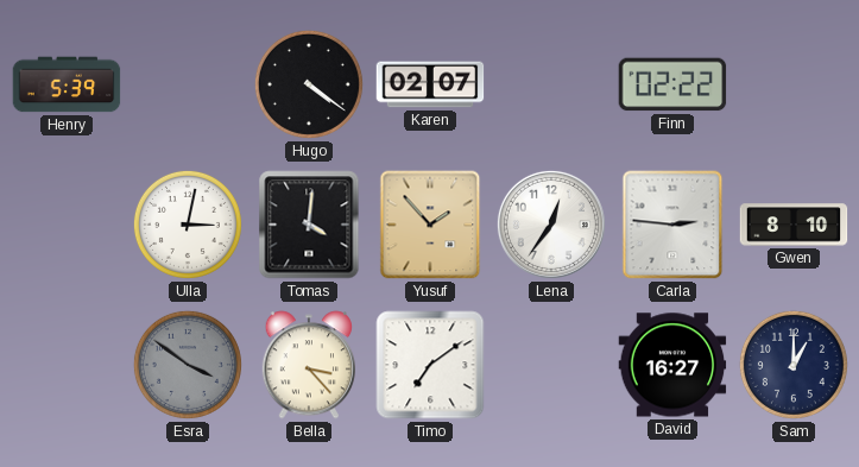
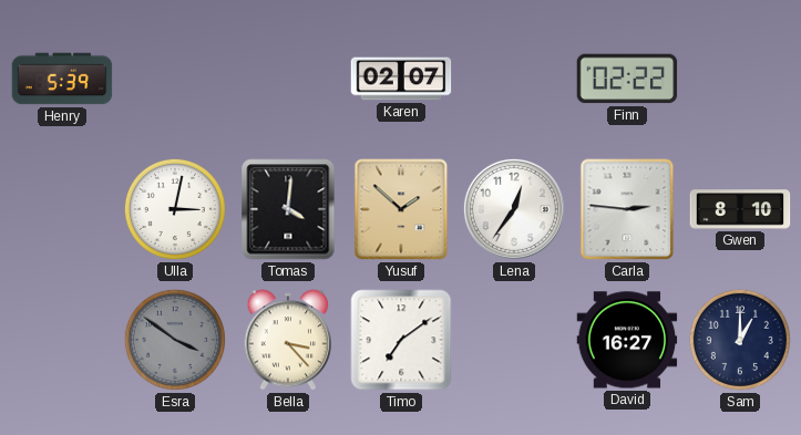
Hugo: 4:21 -> none (309, 84)
Yusuf: 1:53 -> 1:52 (401, 209)
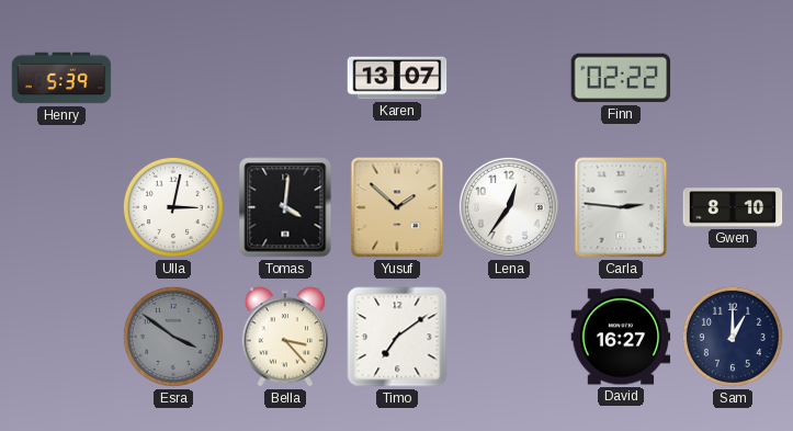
Karen: 02:07 -> 13:07 (397, 78)
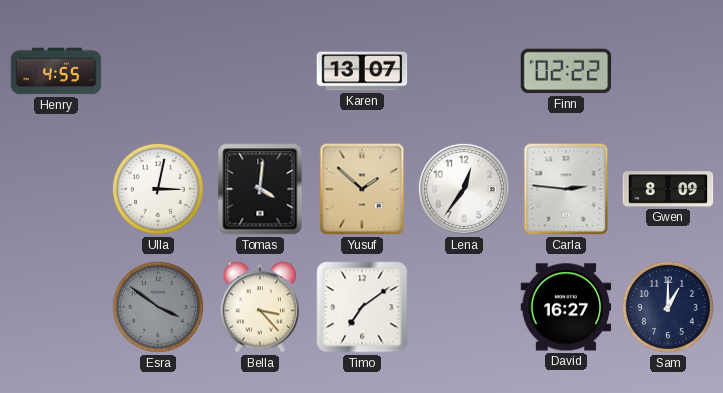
Henry: 5:39 -> 4:55 (56, 71)
Gwen: 8:10 -> 8:09 (668, 189)
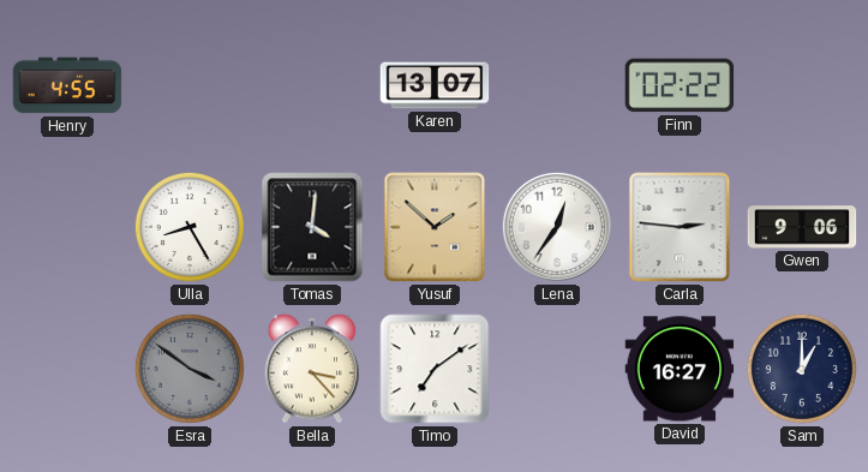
Ulla: 3:02 -> 8:25 (190, 227)
Gwen: 8:09 -> 9:06 (802, 227)
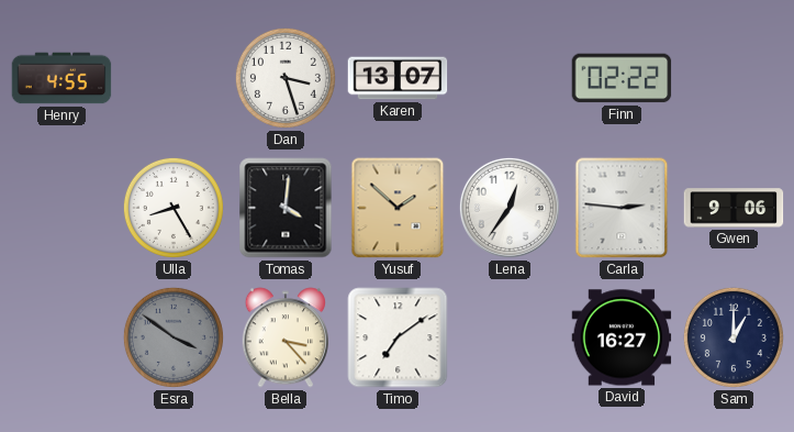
Dan: none -> 3:27 (286, 78)
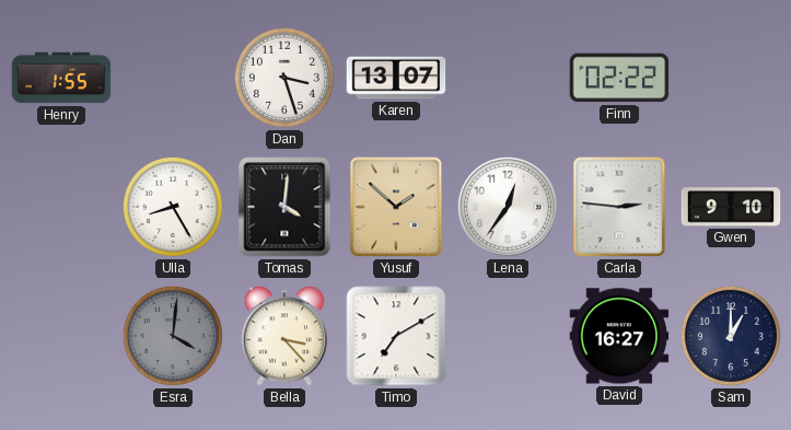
Henry: 4:55 -> 1:55 (61, 78)
Gwen: 9:06 -> 9:10 (731, 207)
Esra: 3:51 -> 4:01 (173, 336)
Timo: 7:09 -> 7:10 (396, 336)
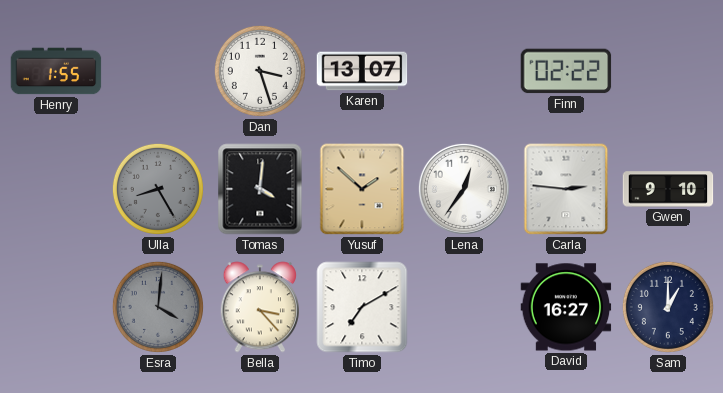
Ulla dial: white -> grey (158, 189)
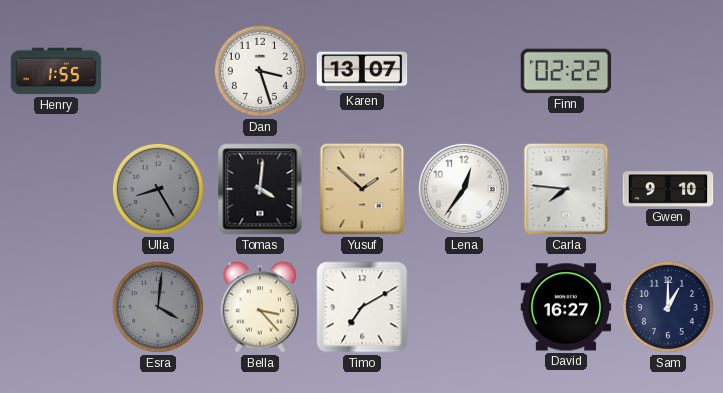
Carla: 2:46 -> 7:46 (566, 189)
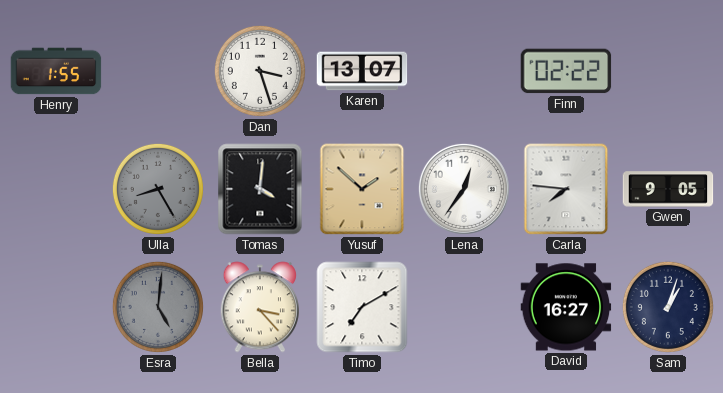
Gwen: 9:10 -> 9:05 (668, 189)
Esra: 4:01 -> 5:01 (158, 307)
Sam: 1:00 -> 1:03 (668, 307)
